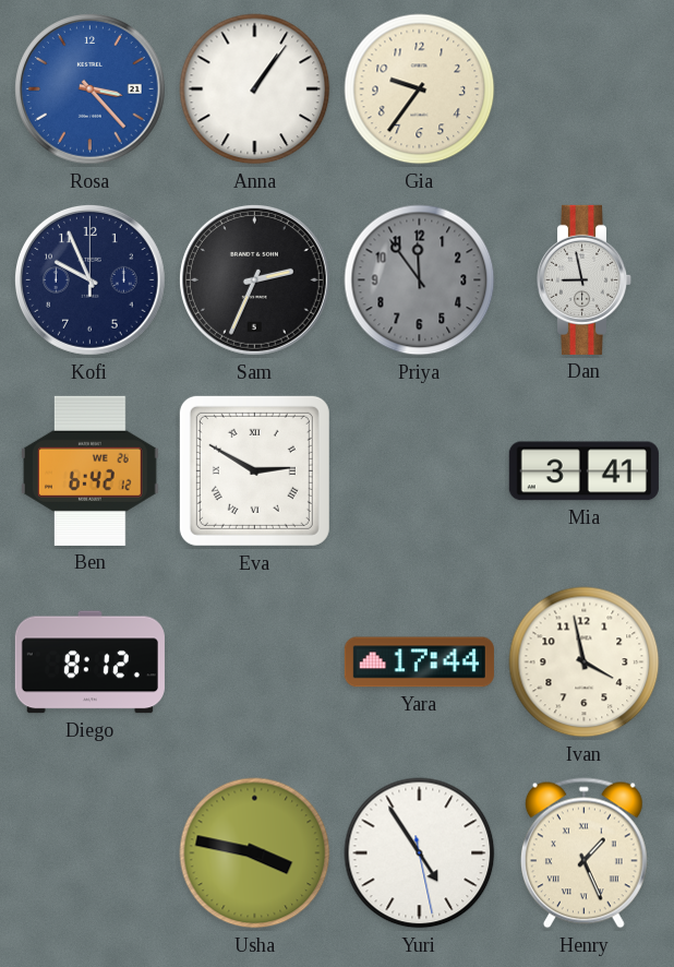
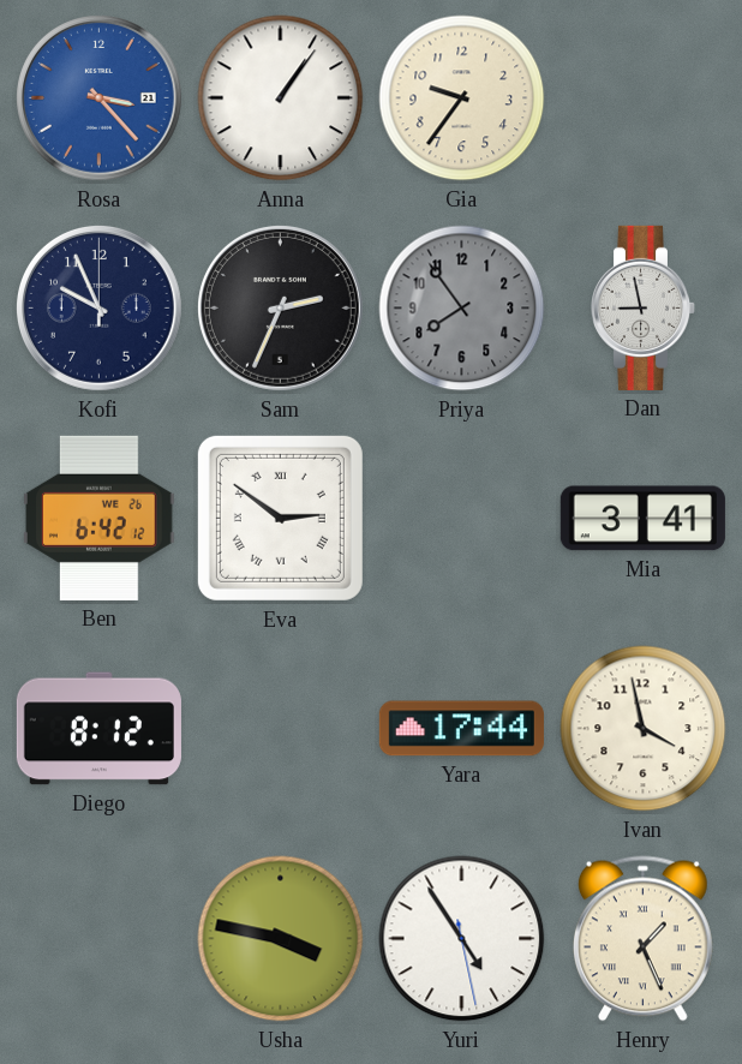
Priya: 11:54 -> 7:54 (462, 309)
Eva: 2:50 -> 2:51 (280, 518)
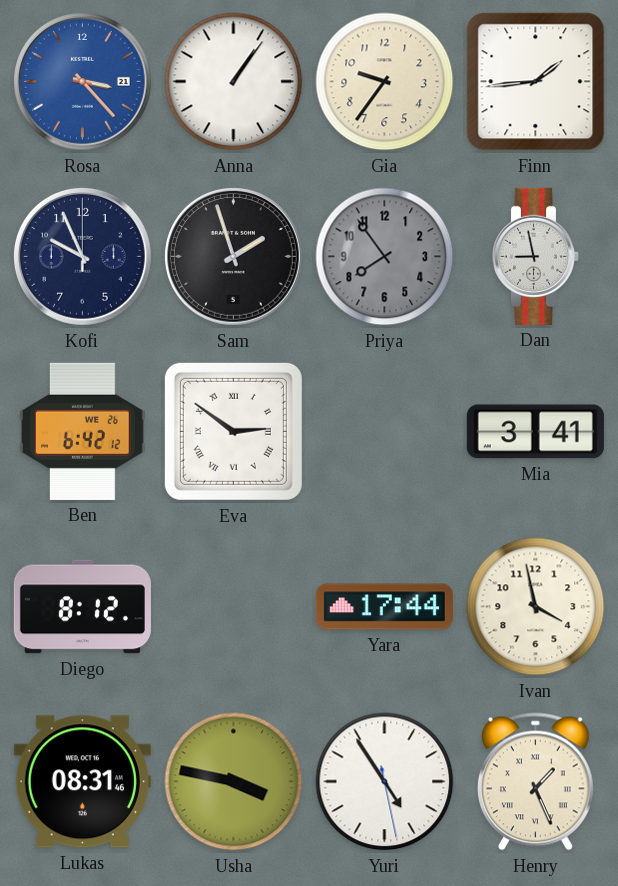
Finn: none -> 1:44 (536, 82)
Sam: 2:34 -> 1:57 (233, 256)
Lukas: none -> 08:31 (82, 782)
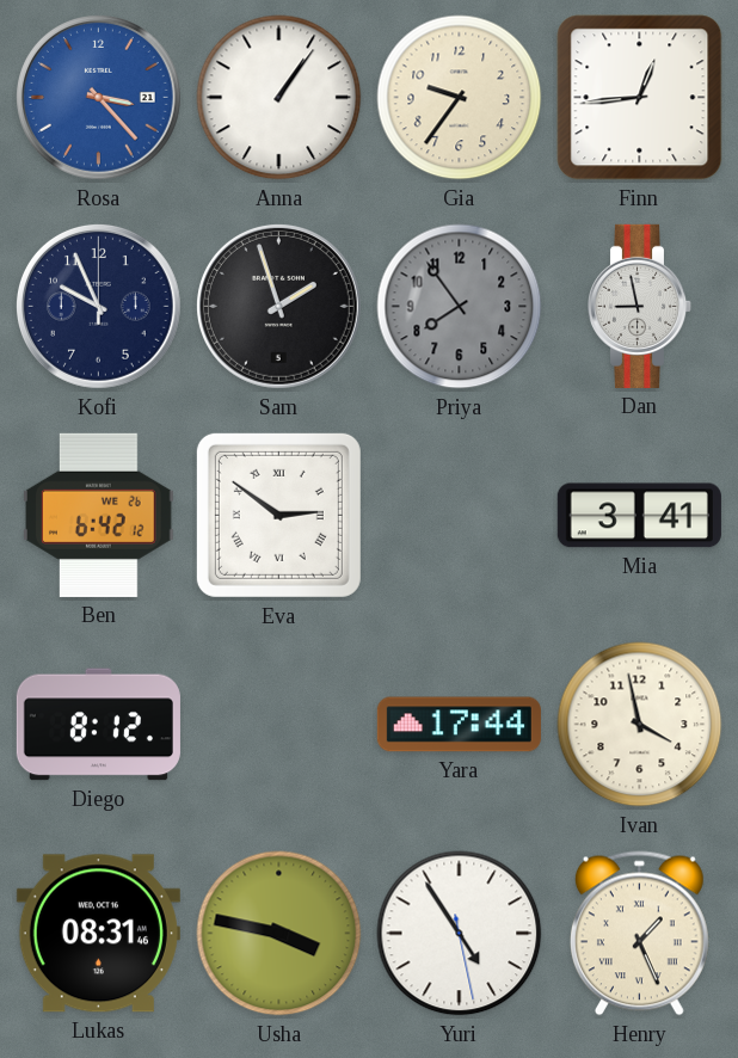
Finn: 1:44 -> 12:44 (640, 98)
